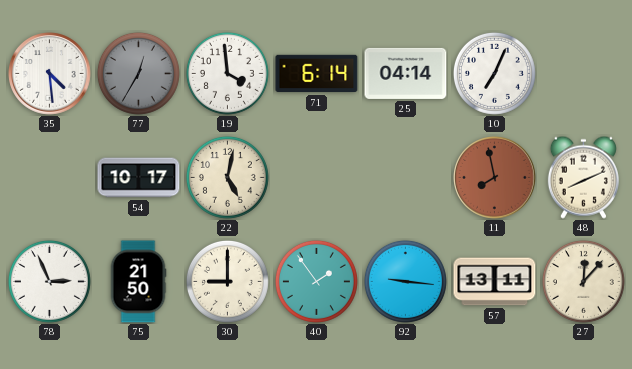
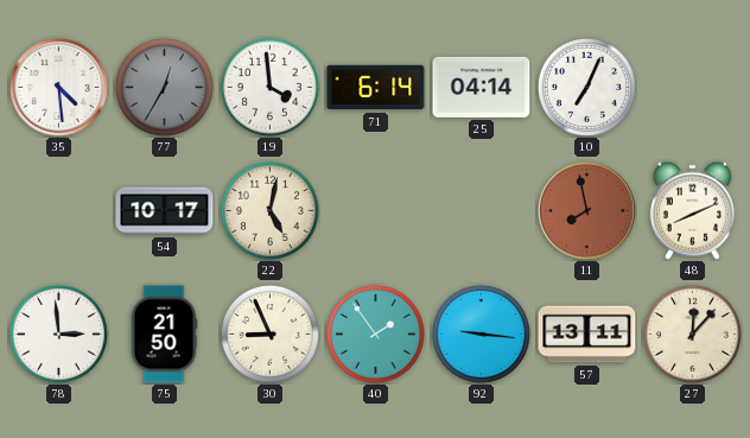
78: 2:56 -> 2:59 (58, 334)
30: 9:00 -> 8:56 (269, 334)
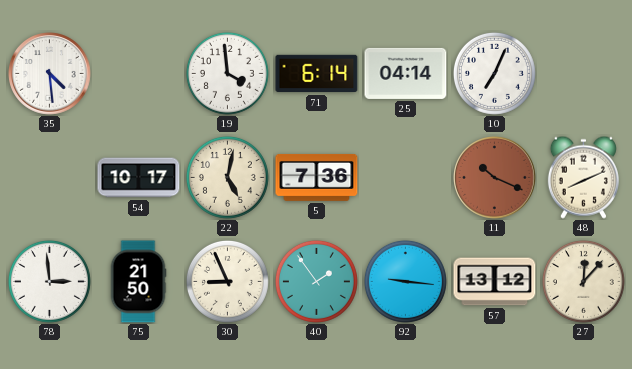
77: 12:35 -> none (164, 87)
5: none -> 7:36 (317, 177)
11: 7:58 -> 10:19 (495, 178)
57: 13:11 -> 13:12 (495, 282)
